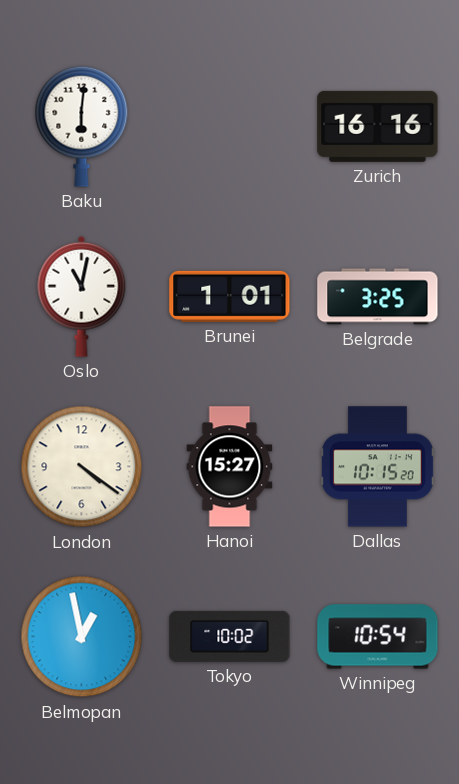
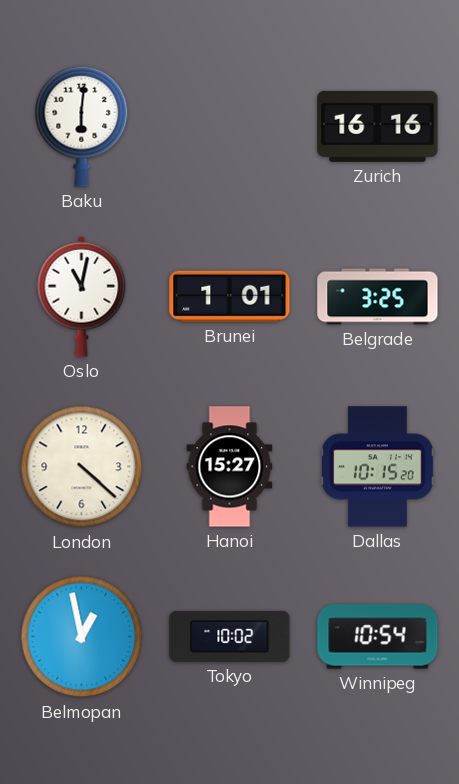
London: 4:21 -> 4:22 (82, 467)
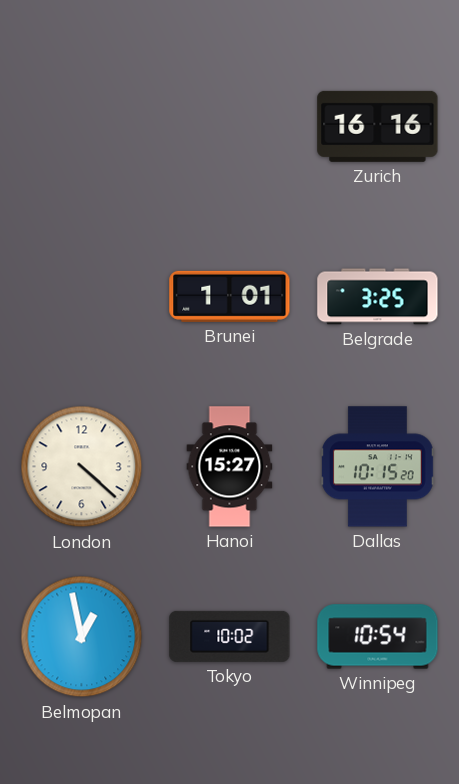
Baku: 6:01 -> none (82, 126)
Oslo: 11:02 -> none (82, 296)
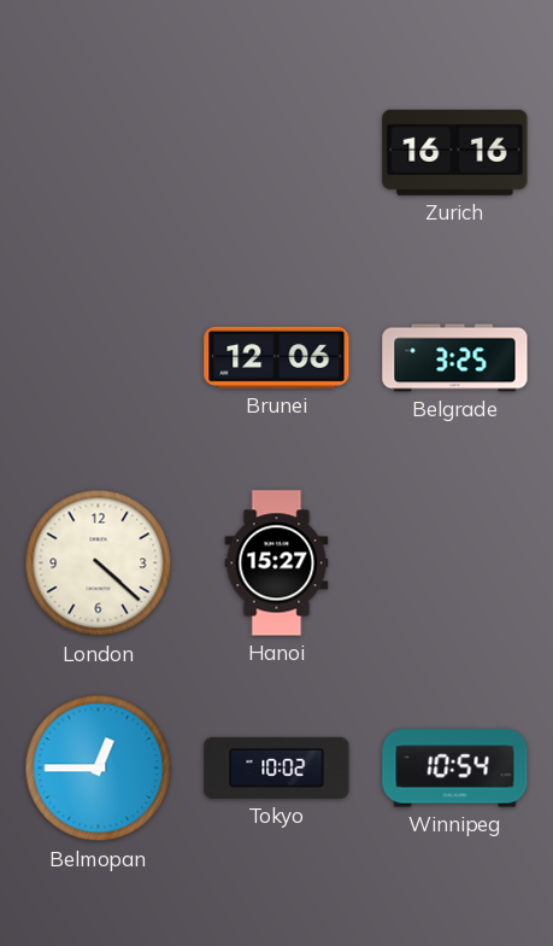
Brunei: 1:01 -> 12:06 (277, 357)
Dallas: 10:15 -> none (377, 467)
Belmopan: 12:58 -> 12:45 (99, 769)
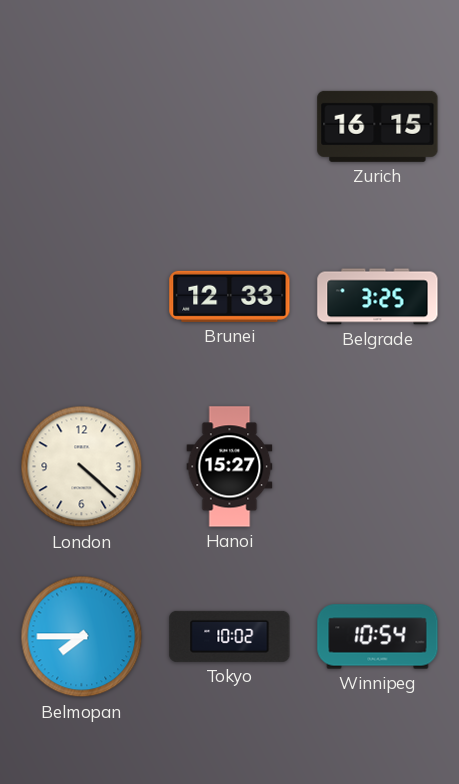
Zurich: 16:16 -> 16:15 (378, 126)
Brunei: 12:06 -> 12:33 (230, 296)
Belmopan: 12:45 -> 7:45 (82, 637)
